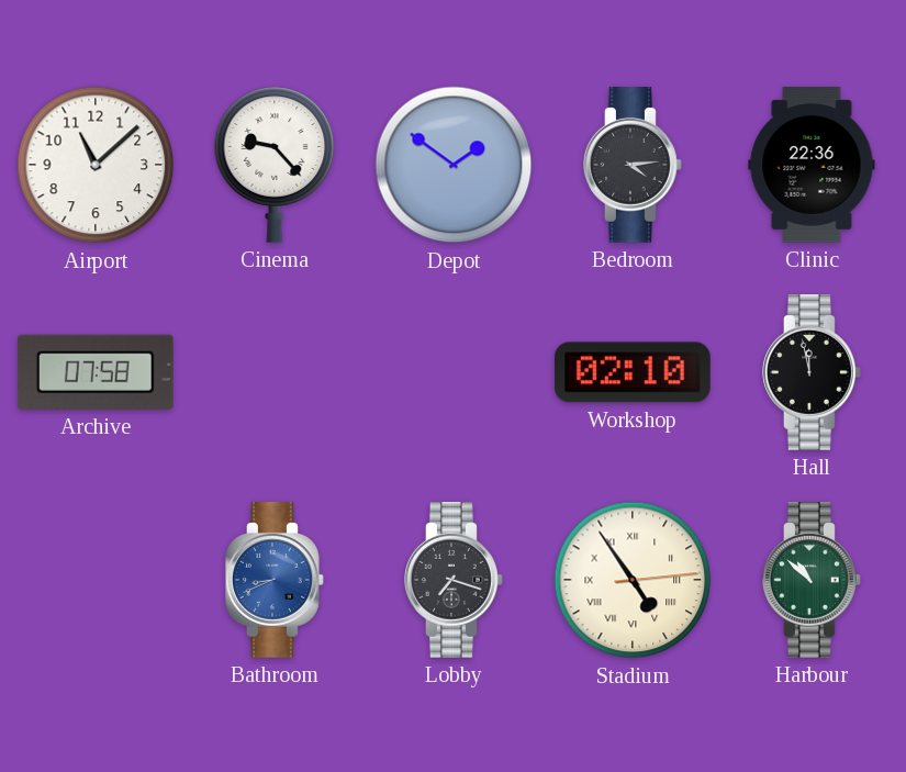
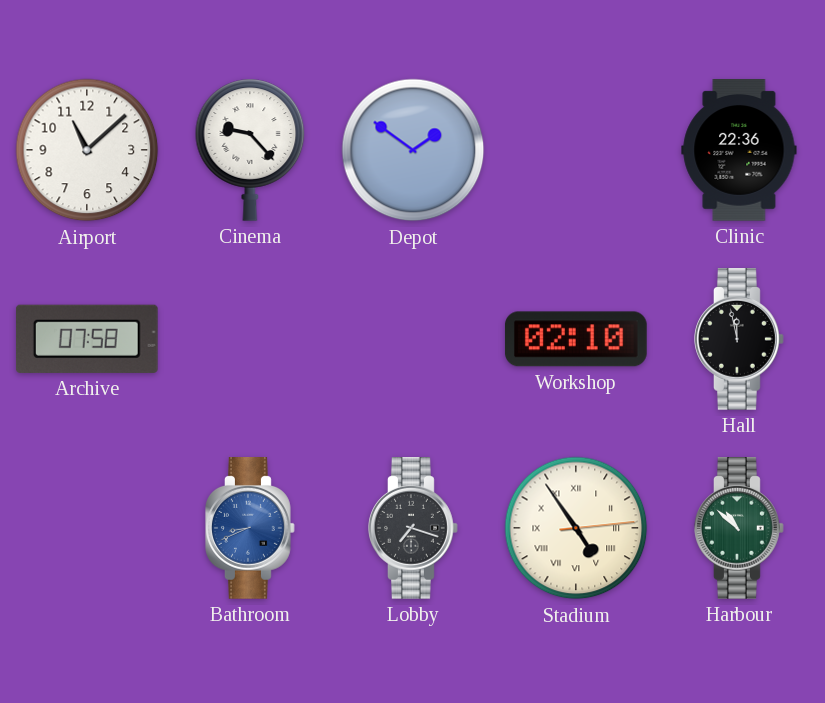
Bedroom: 4:14 -> none (633, 166)
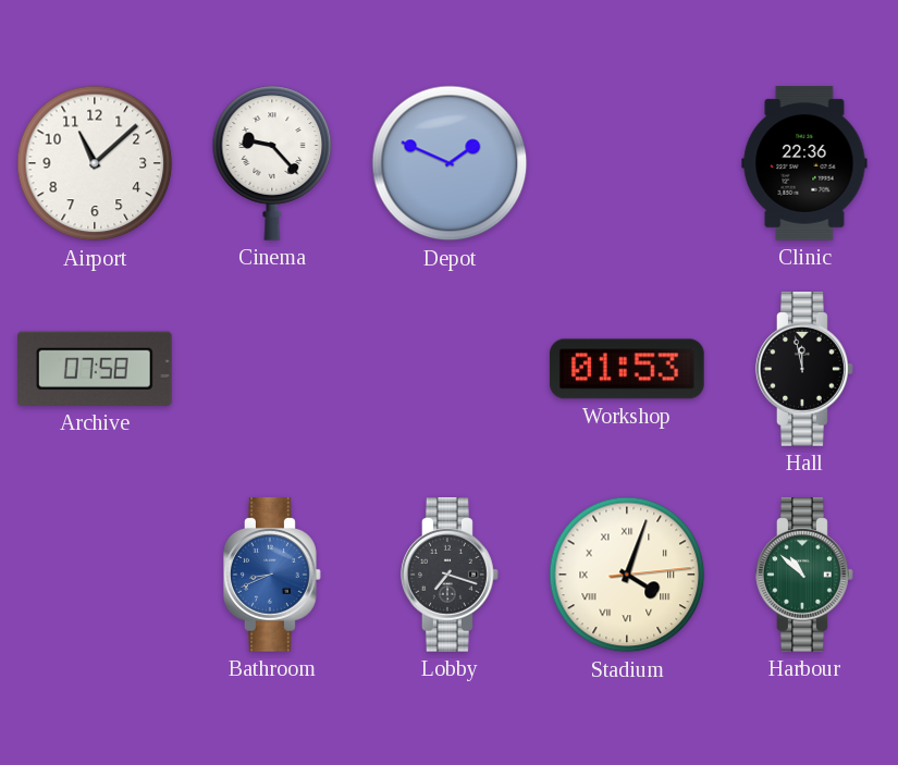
Depot: 1:51 -> 1:49 (450, 163)
Workshop: 02:10 -> 01:53 (627, 369)
Stadium: 4:54 -> 4:03 (627, 575)
